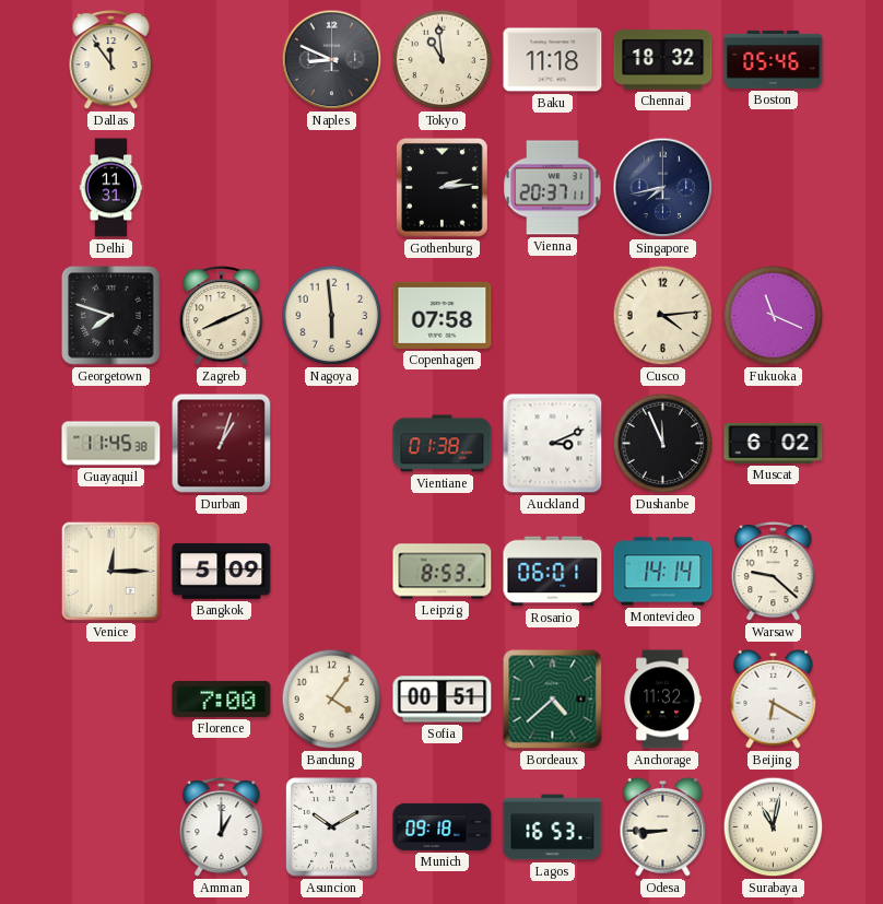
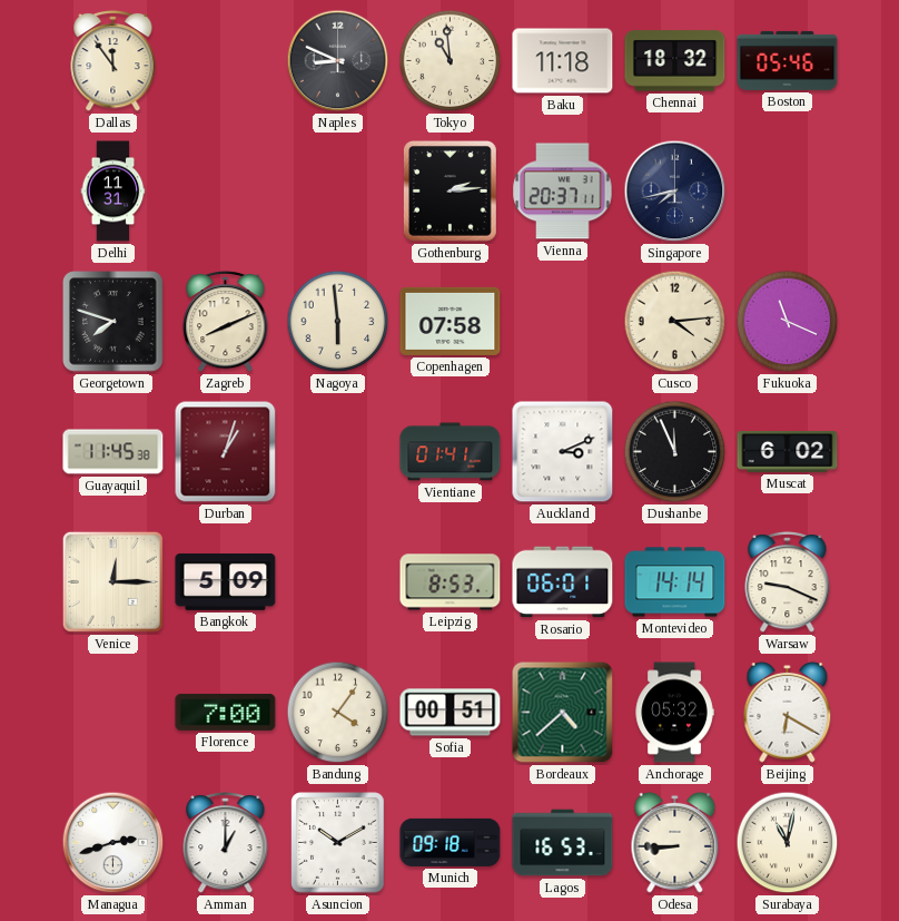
Vientiane: 01:38 -> 01:41 (451, 452)
Warsaw: 9:22 -> 9:19 (788, 581)
Anchorage: 11:32 -> 05:32 (674, 713)
Managua: none -> 2:42 (113, 843)
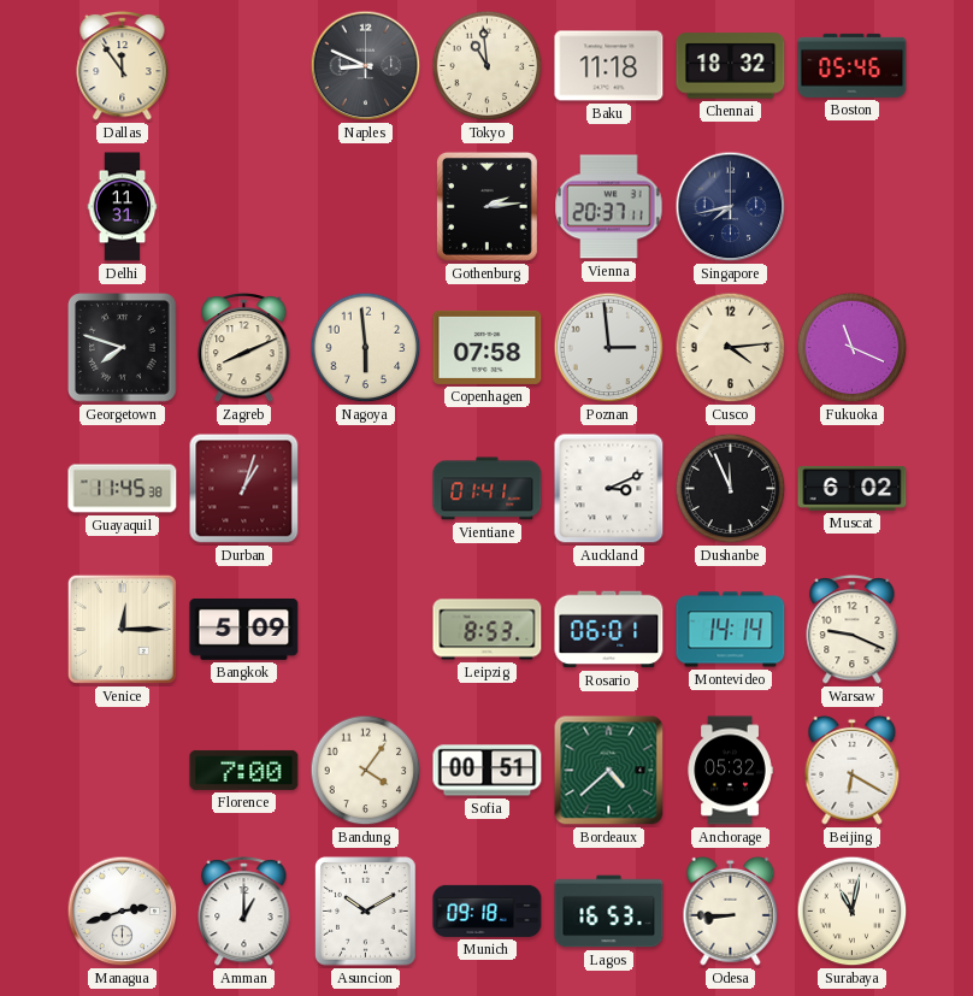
Poznan: none -> 2:59 (609, 348)
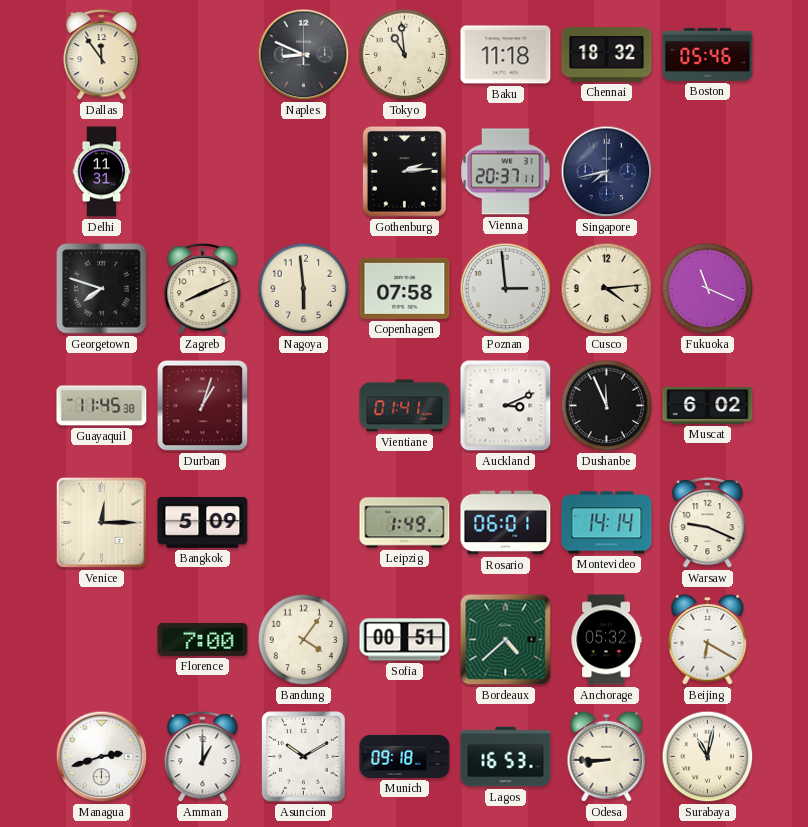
Leipzig: 8:53 -> 1:49 (405, 523)
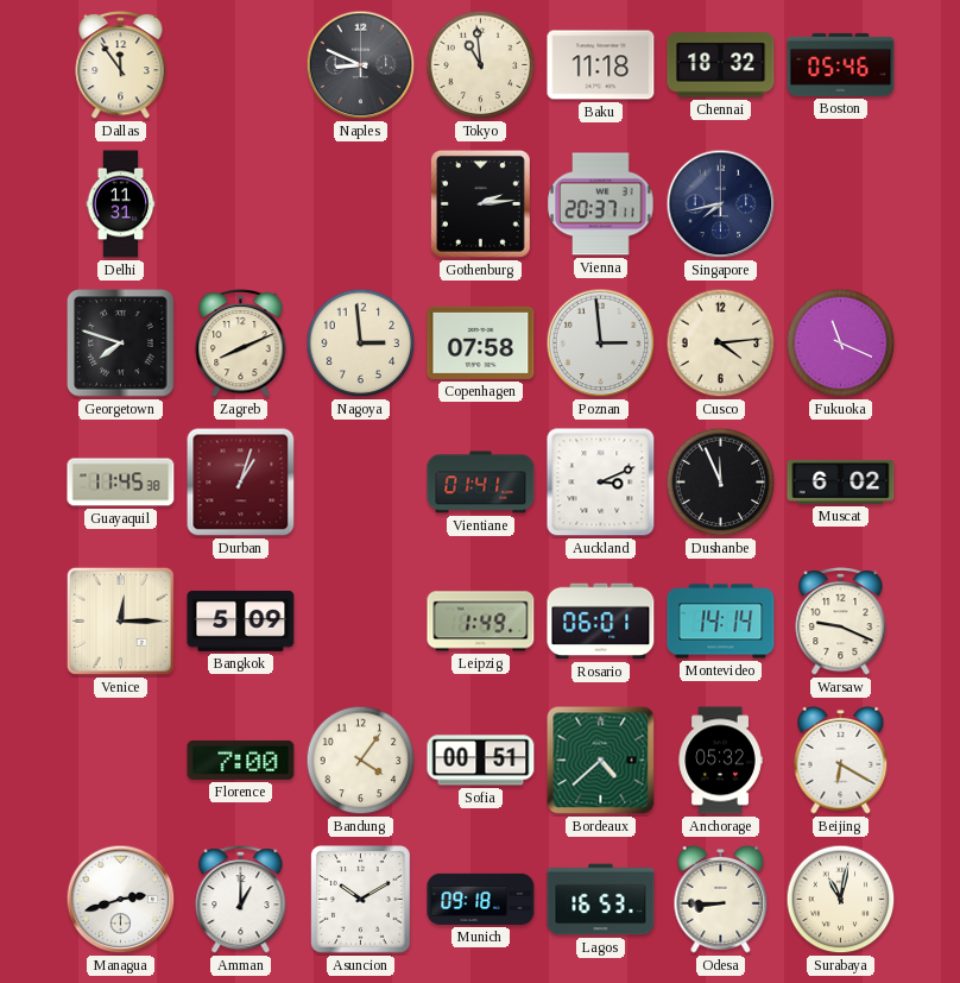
Nagoya: 5:59 -> 2:59 (361, 344)
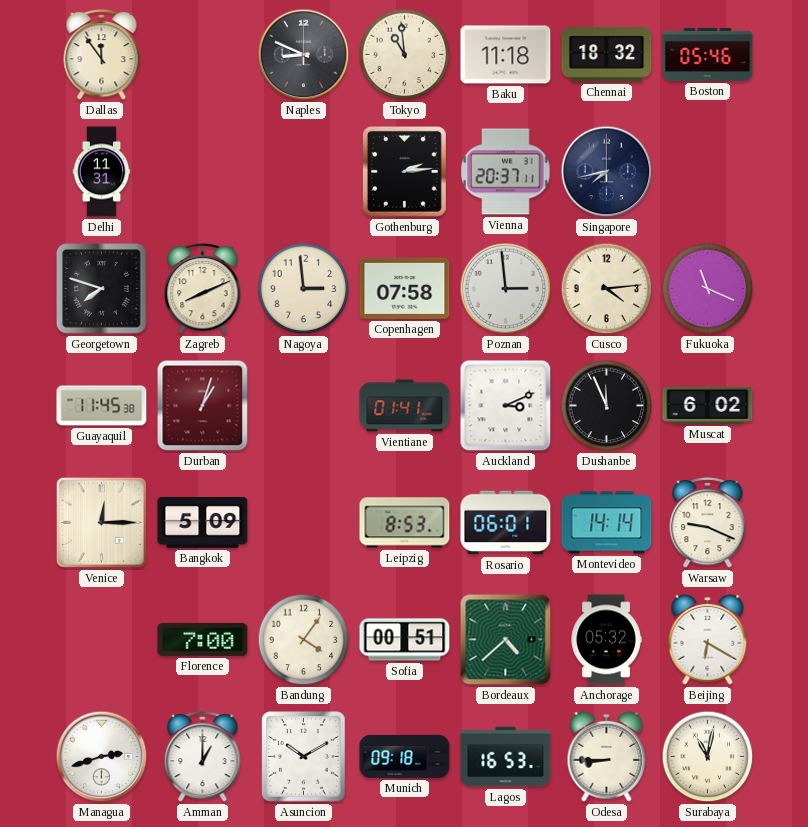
Leipzig: 1:49 -> 8:53 (405, 523)
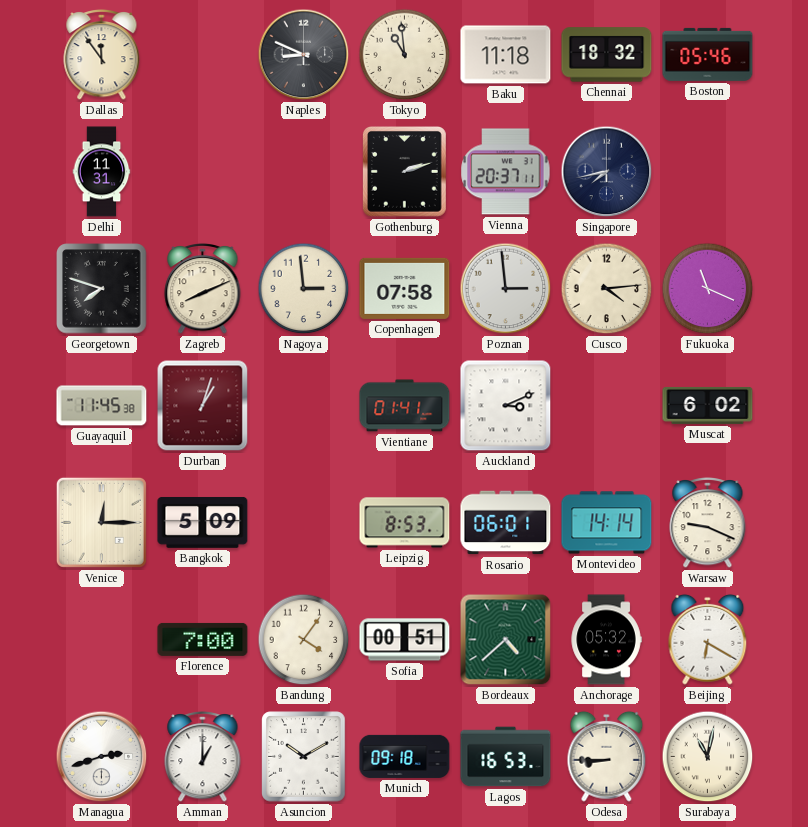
Gothenburg: 2:14 -> 2:12 (404, 172)
Dushanbe: 11:56 -> none (607, 406)
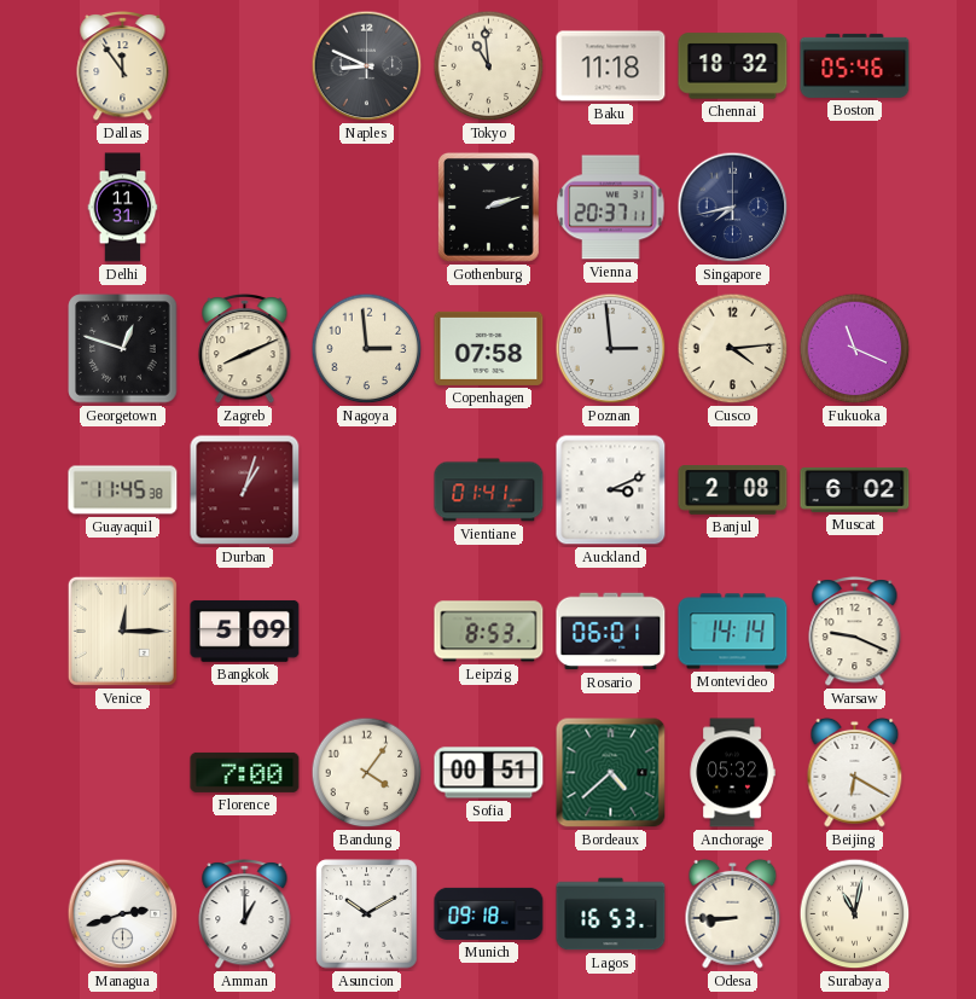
Georgetown: 7:48 -> 12:48 (123, 349)
Banjul: none -> 2:08 (733, 490)
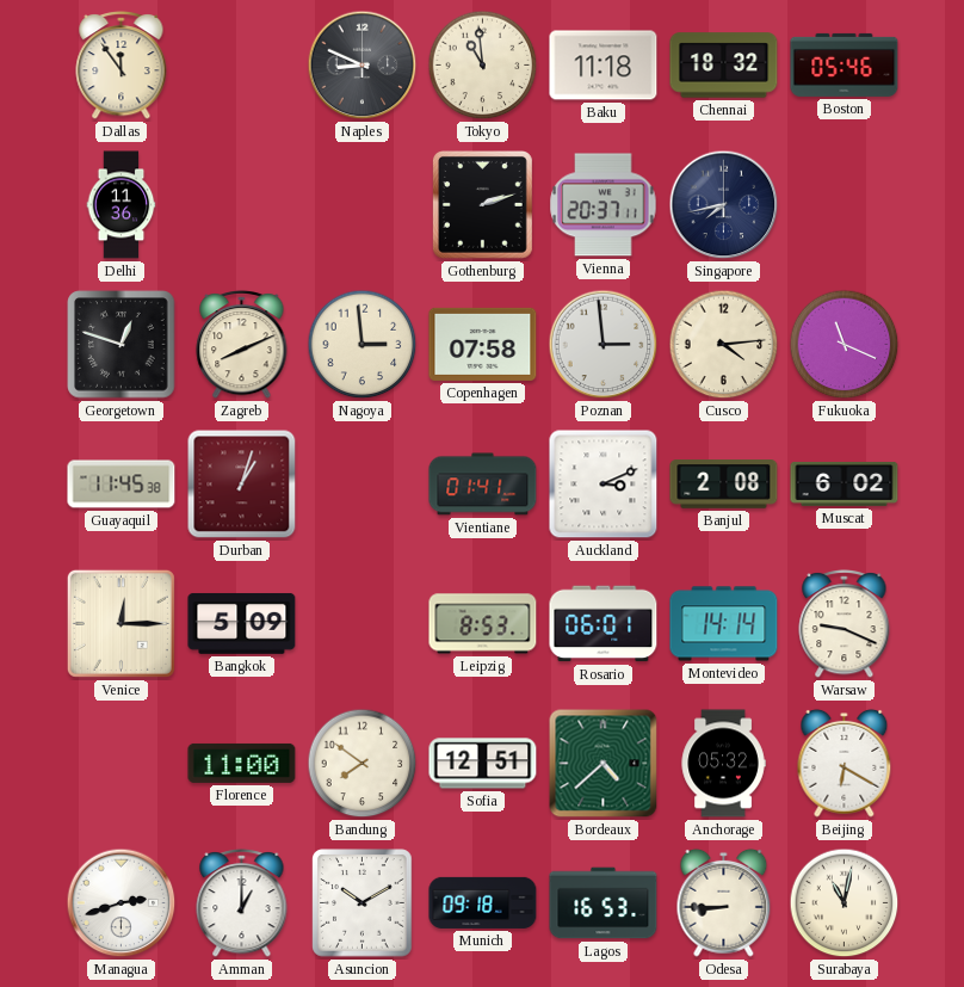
Delhi: 11:31 -> 11:36 (122, 205)
Florence: 7:00 -> 11:00 (242, 763)
Bandung: 4:06 -> 7:51 (363, 764)
Sofia: 00:51 -> 12:51 (483, 764)
